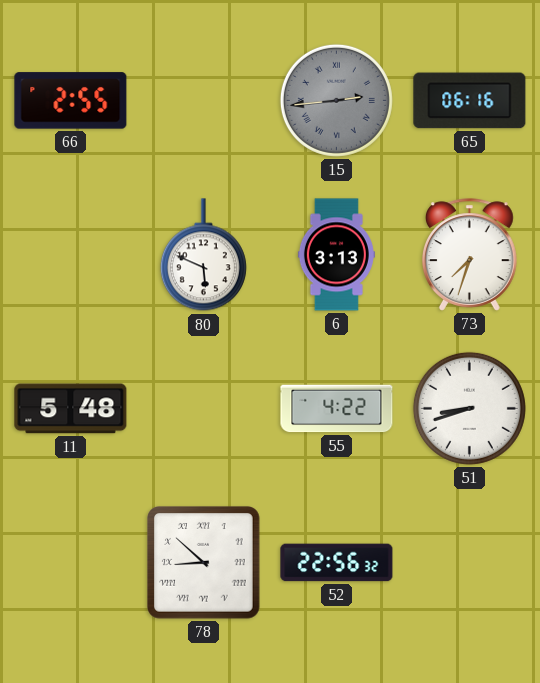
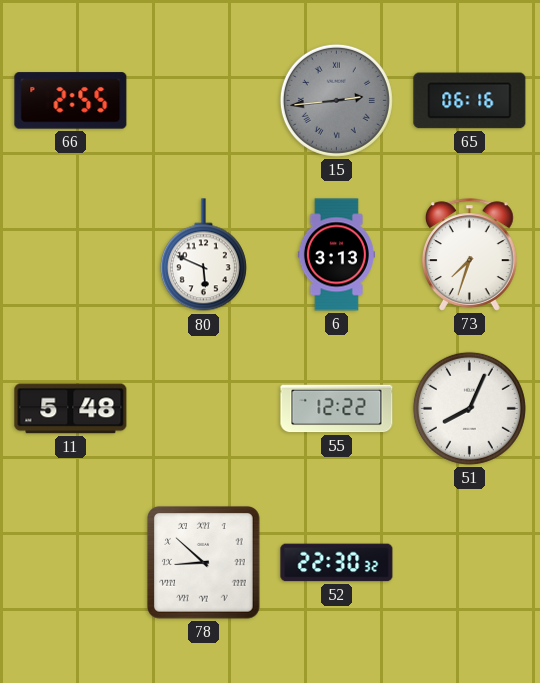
55: 4:22 -> 12:22 (337, 409)
51: 8:42 -> 8:04 (469, 408)
52: 22:56 -> 22:30 (337, 563)
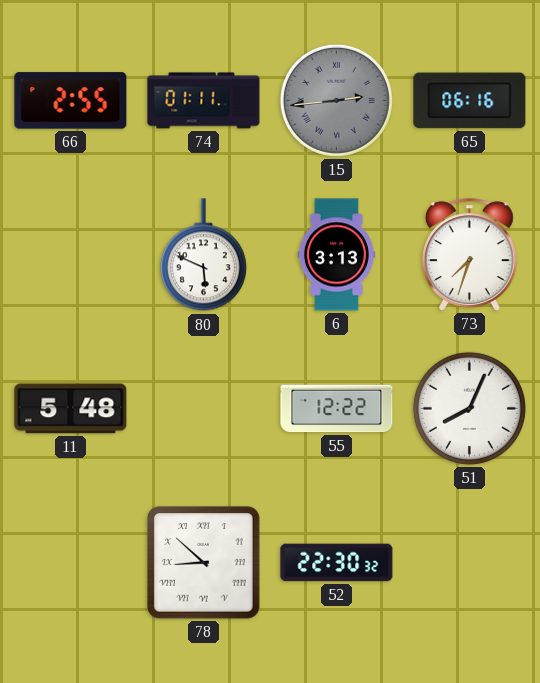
74: none -> 01:11 (204, 101)
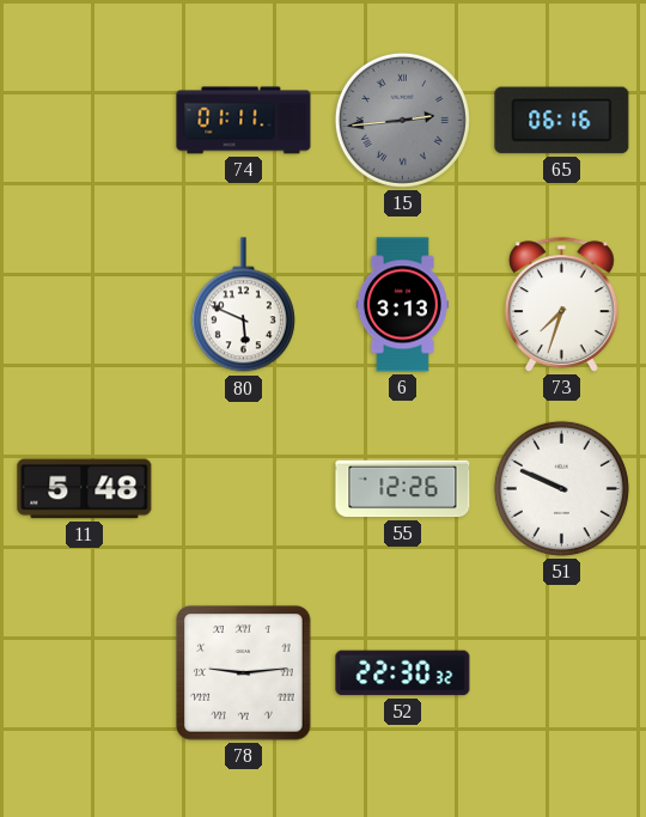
66: 2:55 -> none (71, 101)
55: 12:22 -> 12:26 (403, 489)
51: 8:04 -> 9:49 (561, 488)
78: 8:52 -> 9:14 (244, 673)
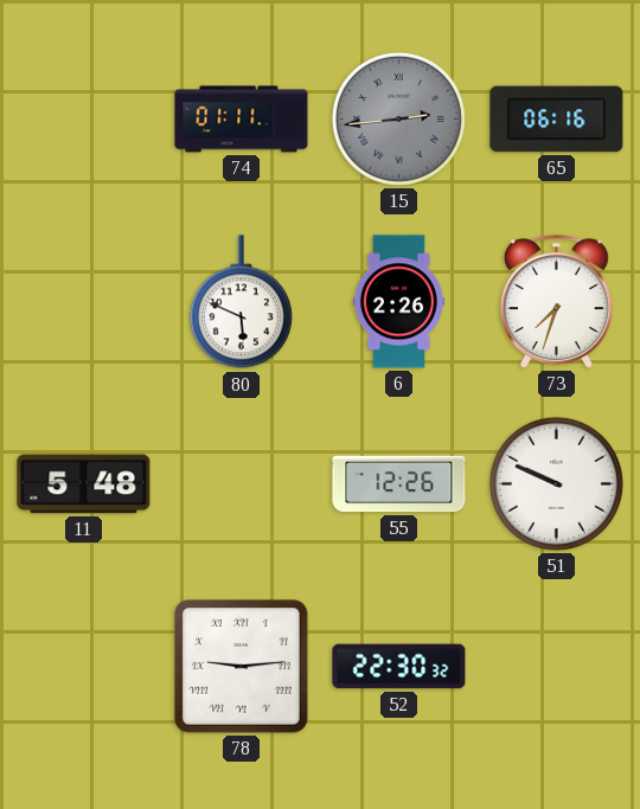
6: 3:13 -> 2:26 (398, 302)
